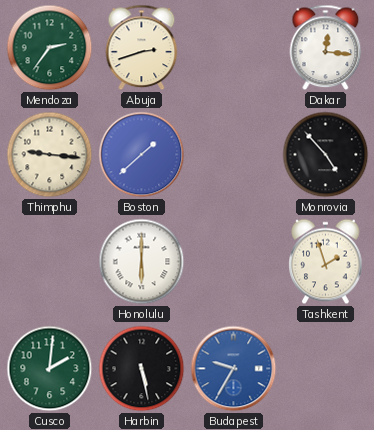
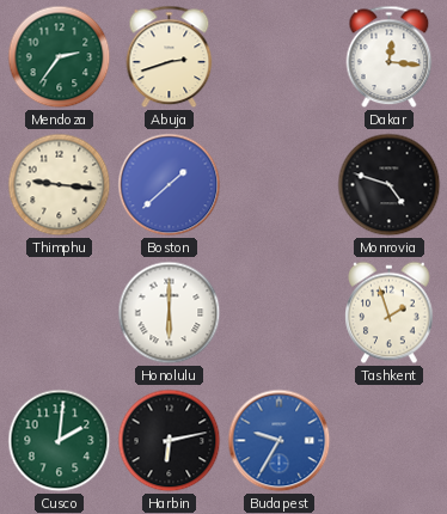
Monrovia: 4:53 -> 4:48 (390, 185)
Harbin: 5:28 -> 6:13 (170, 441)
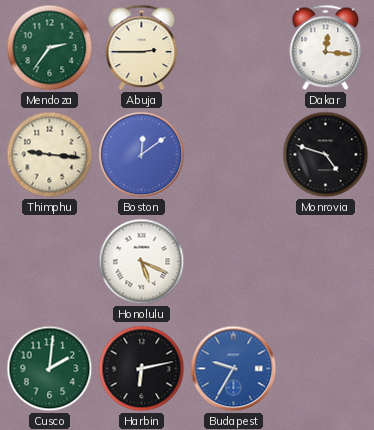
Abuja: 2:42 -> 2:45 (142, 48)
Boston: 1:38 -> 12:09 (142, 155)
Honolulu: 6:00 -> 5:19 (142, 262)
Tashkent: 1:57 -> none (390, 313)
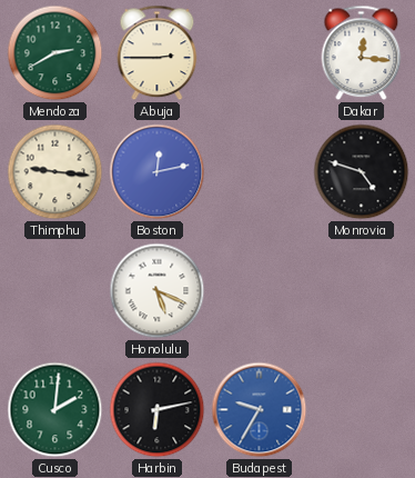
Mendoza: 2:36 -> 2:40 (55, 53)
Boston: 12:09 -> 12:13 (158, 172)
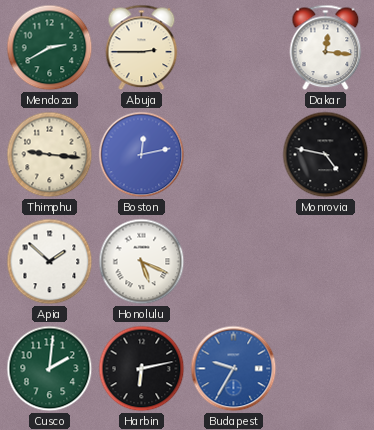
Monrovia: 4:48 -> 4:47 (326, 155)
Apia: none -> 1:52 (50, 262)
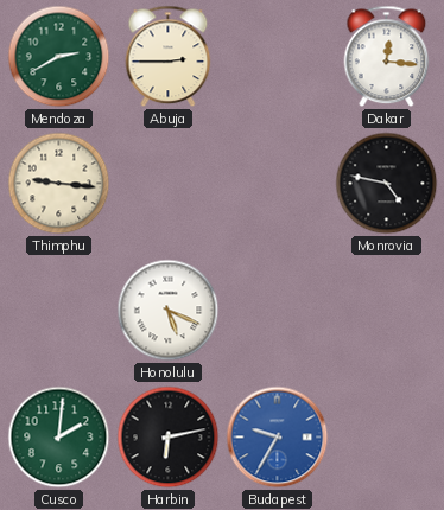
Boston: 12:13 -> none (142, 155)
Apia: 1:52 -> none (50, 262)
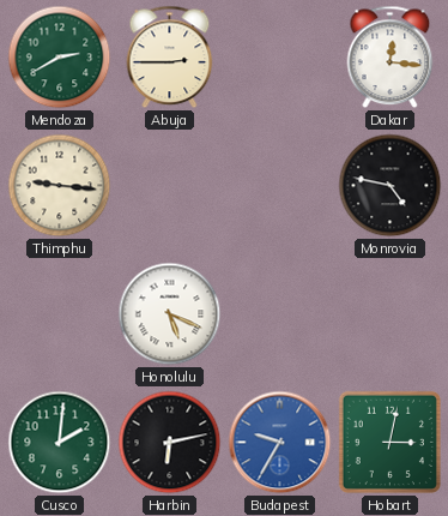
Hobart: none -> 3:02 (389, 442)
